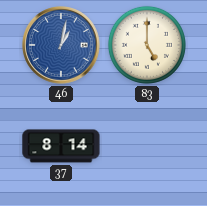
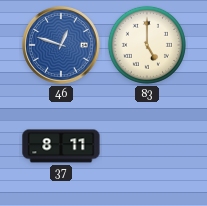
46: 1:02 -> 12:48 (61, 45)
37: 8:14 -> 8:11 (61, 146)
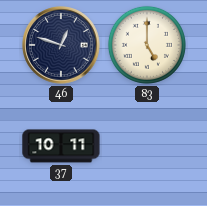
46 dial: blue -> navy (61, 45)
37: 8:11 -> 10:11 (61, 146)
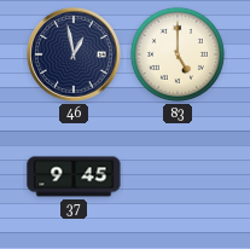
46: 12:48 -> 12:58 (74, 54)
37: 10:11 -> 9:45 (74, 176)
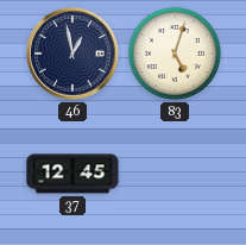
83: 5:00 -> 5:03 (175, 54)
37: 9:45 -> 12:45 (72, 174)
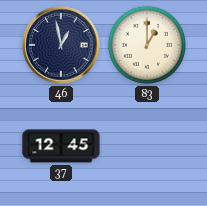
83: 5:03 -> 1:00 (147, 45)
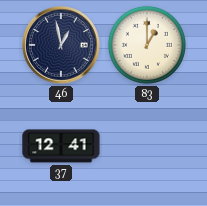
37: 12:45 -> 12:41 (61, 146)
